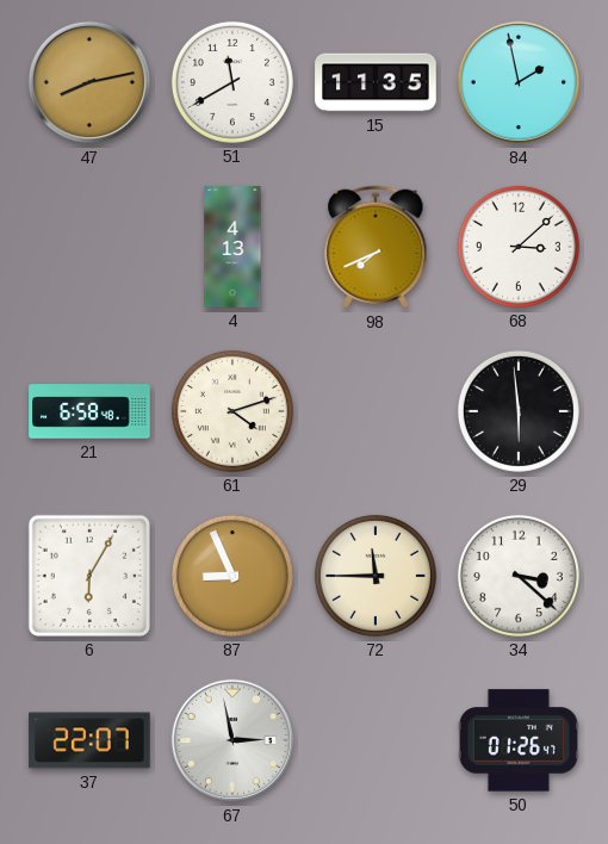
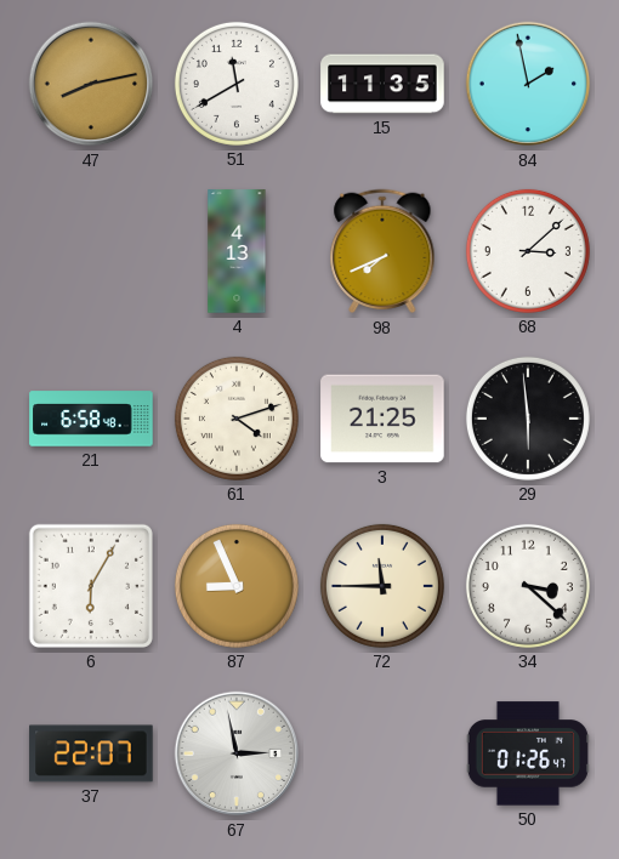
3: none -> 21:25 (382, 419)
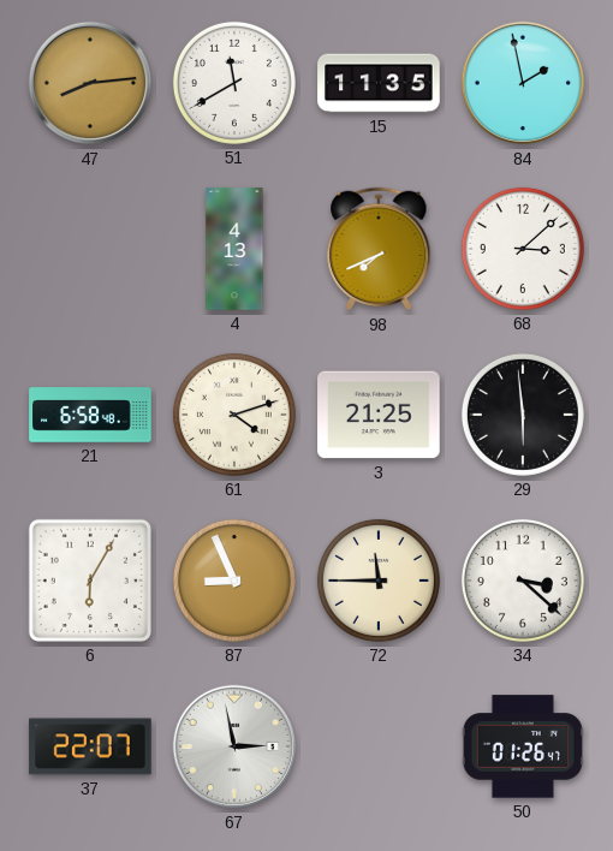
47: 8:13 -> 8:14 (90, 83)
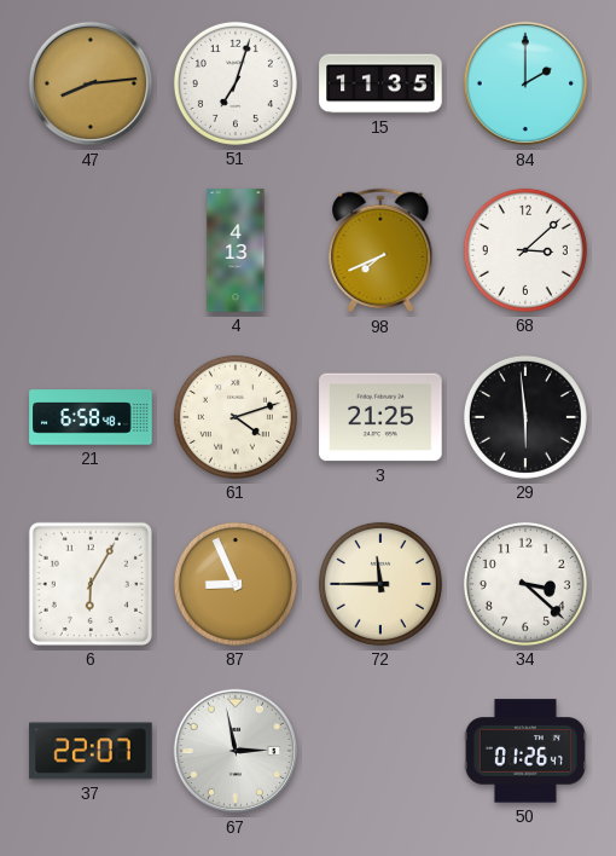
51: 11:40 -> 7:03 (236, 83)
84: 1:58 -> 2:00 (525, 83)
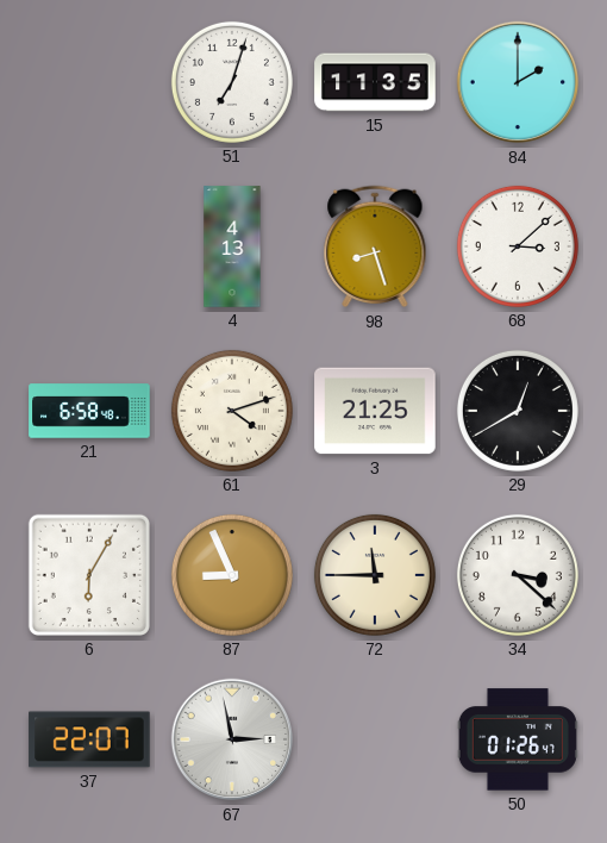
47: 8:14 -> none (91, 83)
98: 7:41 -> 8:27 (375, 246)
29: 5:59 -> 12:40 (518, 411)
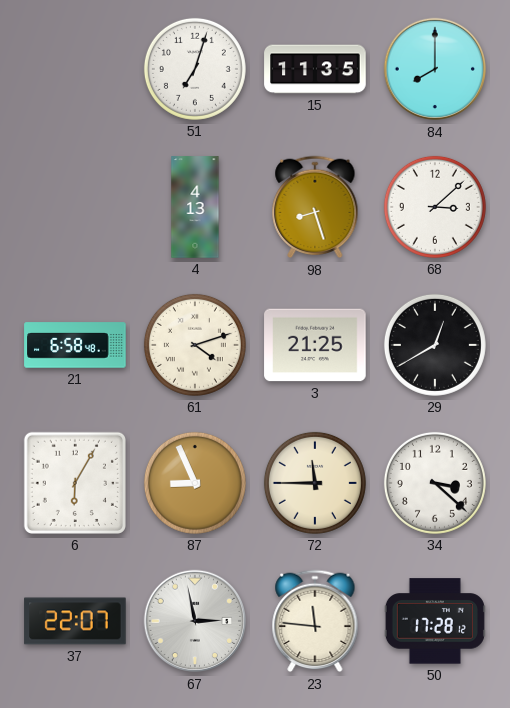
84: 2:00 -> 8:00 (435, 69)
23: none -> 11:46 (315, 621)
50: 01:26 -> 17:28 (435, 621)
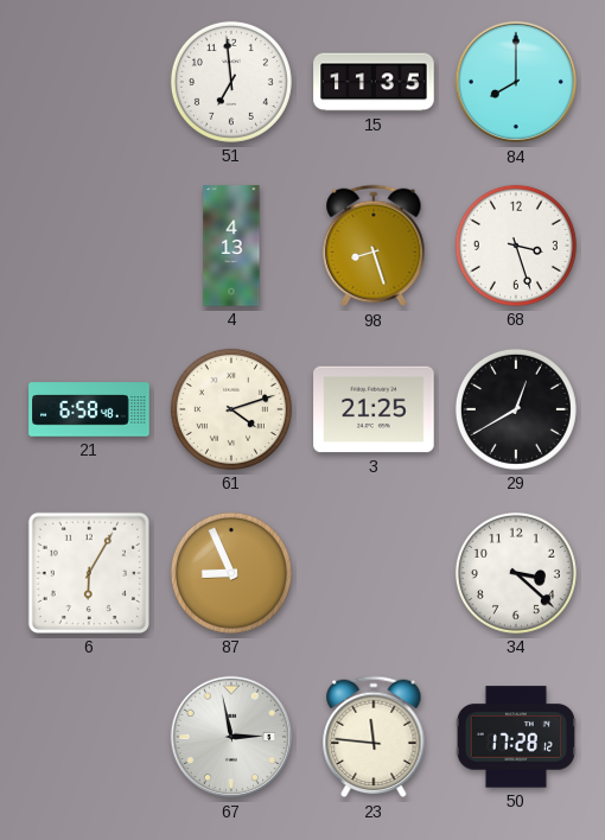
51: 7:03 -> 6:59 (231, 82)
68: 3:08 -> 3:27 (516, 246)
72: 11:45 -> none (315, 483)
37: 22:07 -> none (75, 621)
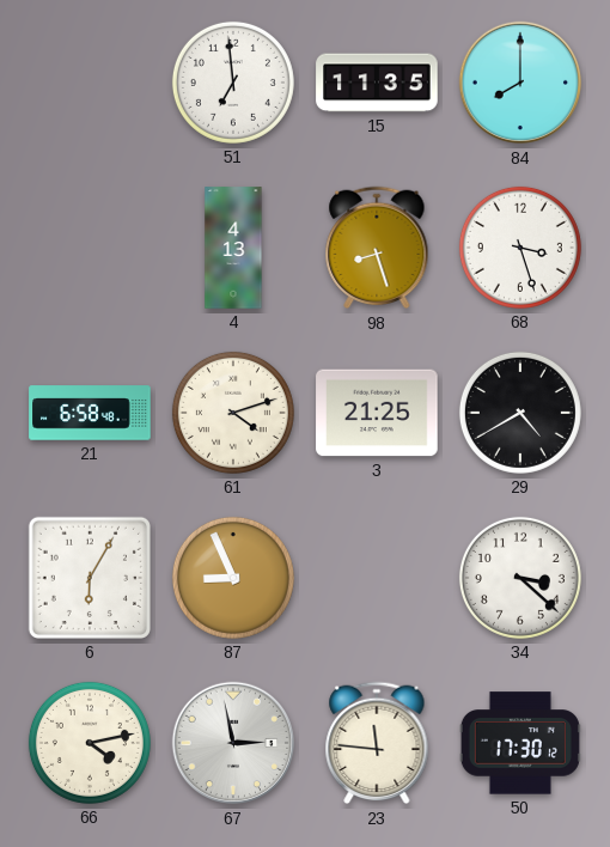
29: 12:40 -> 4:40 (520, 413)
66: none -> 4:13 (90, 743)
50: 17:28 -> 17:30 (520, 743)
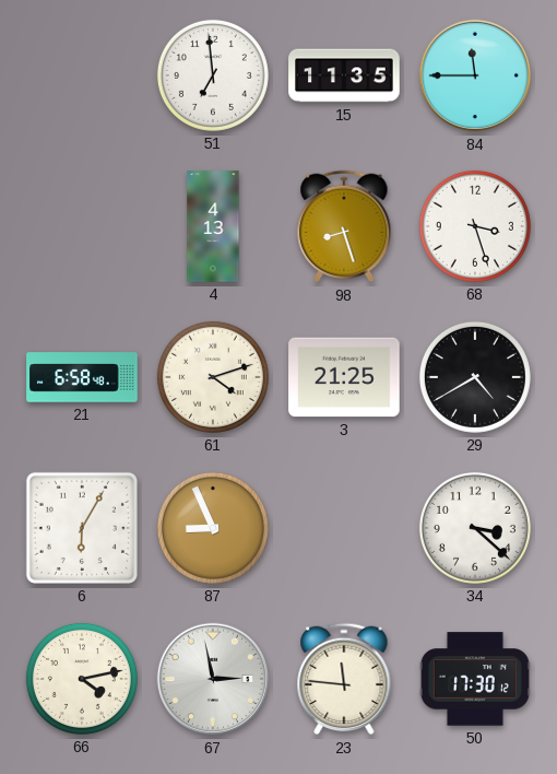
84: 8:00 -> 11:45 (475, 75)
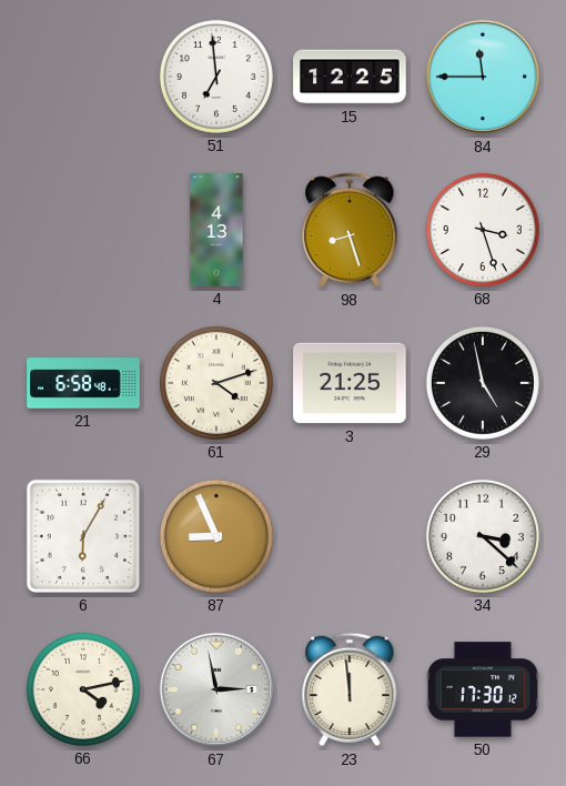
15: 11:35 -> 12:25 (350, 77)
29: 4:40 -> 4:58 (483, 383)
23: 11:46 -> 11:59 (350, 689)
